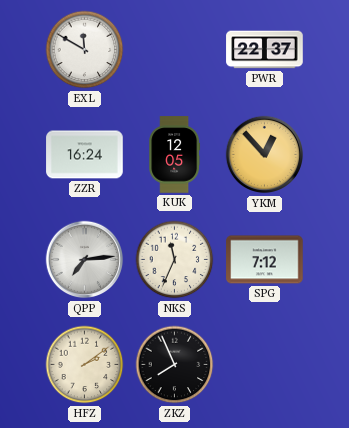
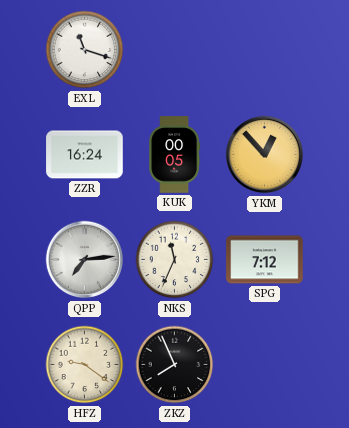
EXL: 11:50 -> 11:18 (85, 50)
PWR: 22:37 -> none (265, 50)
KUK: 12:05 -> 00:05 (175, 155)
HFZ: 2:09 -> 9:21 (85, 365)
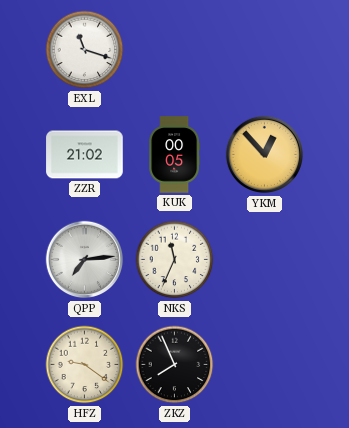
ZZR: 16:24 -> 21:02 (85, 155)
SPG: 7:12 -> none (265, 260)
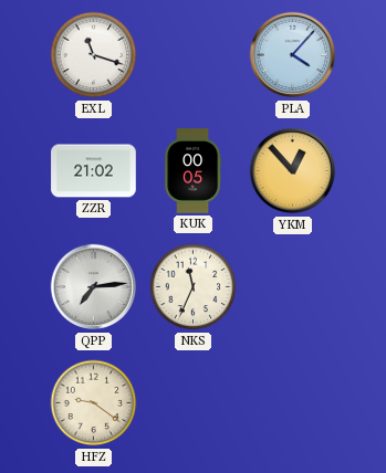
PLA: none -> 4:07 (293, 55)
ZKZ: 7:56 -> none (175, 365)
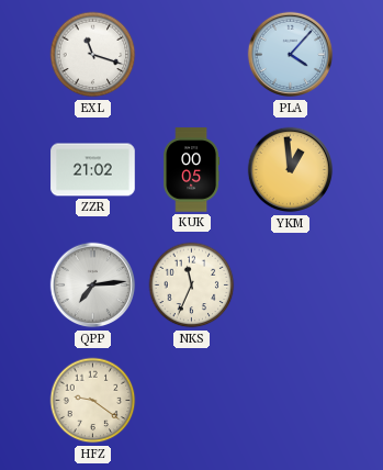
YKM: 12:53 -> 12:59 (291, 170)
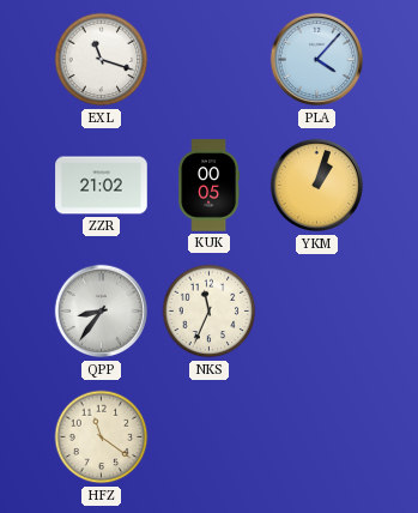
YKM: 12:59 -> 1:03 (317, 186)
QPP: 7:14 -> 8:36 (102, 312)
HFZ: 9:21 -> 11:21 (102, 437)
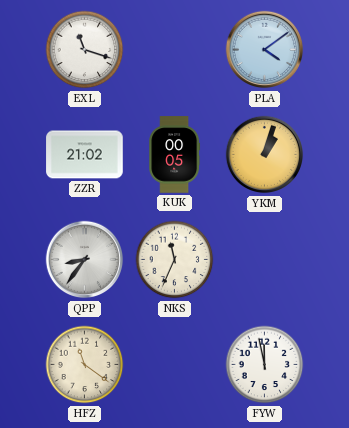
PLA: 4:07 -> 4:09 (265, 50)
FYW: none -> 11:58 (265, 365)
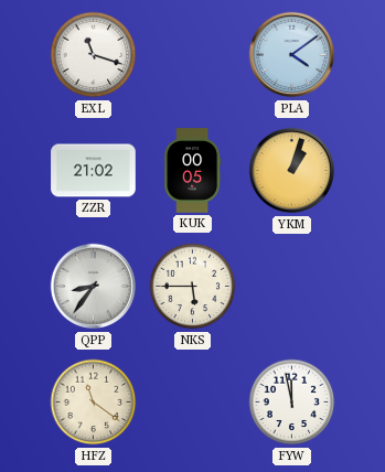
NKS: 11:34 -> 5:45 (193, 287)
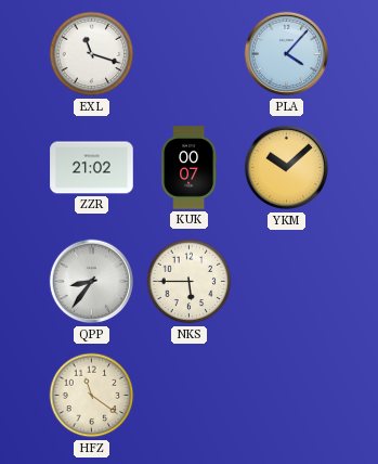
PLA: 4:09 -> 4:07 (287, 54)
KUK: 00:05 -> 00:07 (190, 168)
YKM: 1:03 -> 10:08 (287, 168)
FYW: 11:58 -> none (292, 403)
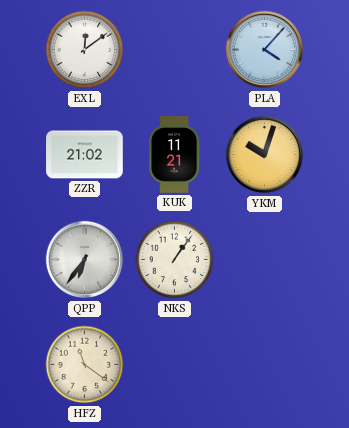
EXL: 11:18 -> 12:09 (85, 50)
KUK: 00:07 -> 11:21 (175, 155)
YKM: 10:08 -> 10:03 (265, 155)
QPP: 8:36 -> 6:36 (85, 260)
NKS: 5:45 -> 1:06 (175, 260)
